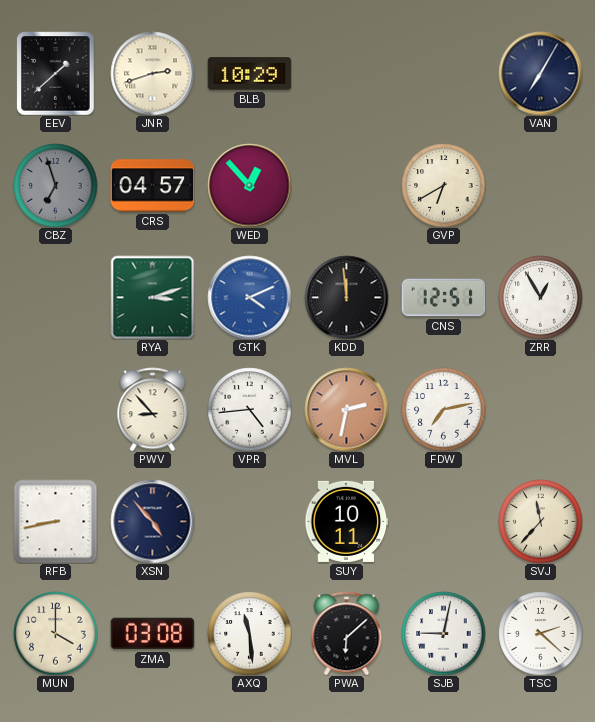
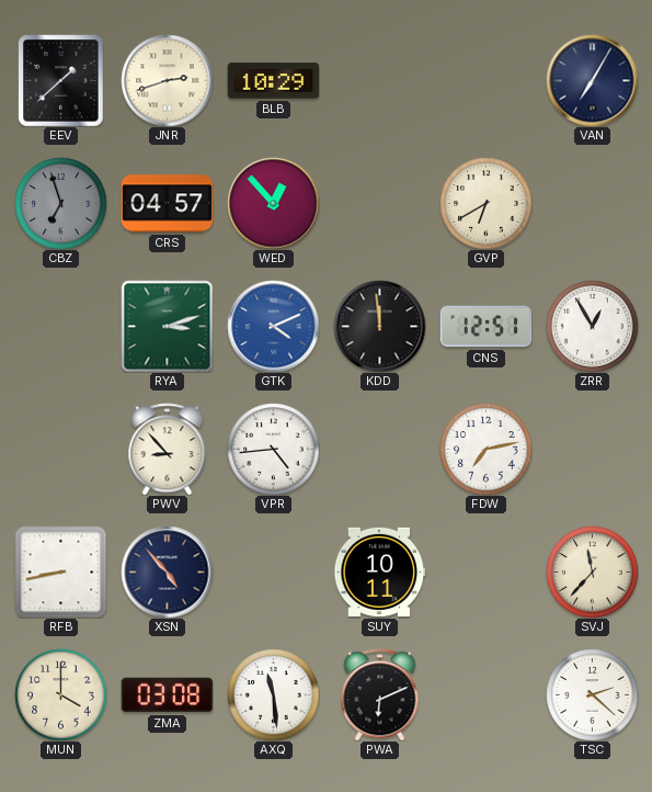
MVL: 2:32 -> none (346, 409)
PWA: 6:08 -> 6:11 (380, 694)
SJB: 9:02 -> none (443, 633)
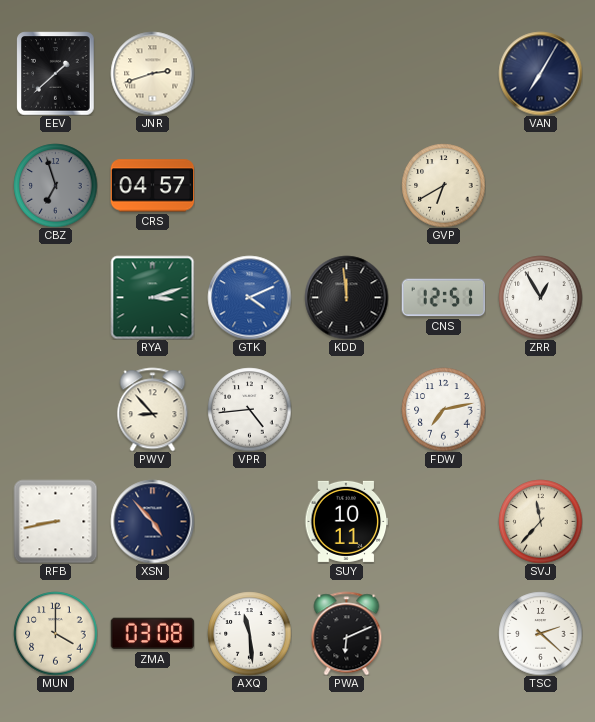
BLB: 10:29 -> none (273, 81)
WED: 12:53 -> none (273, 203)
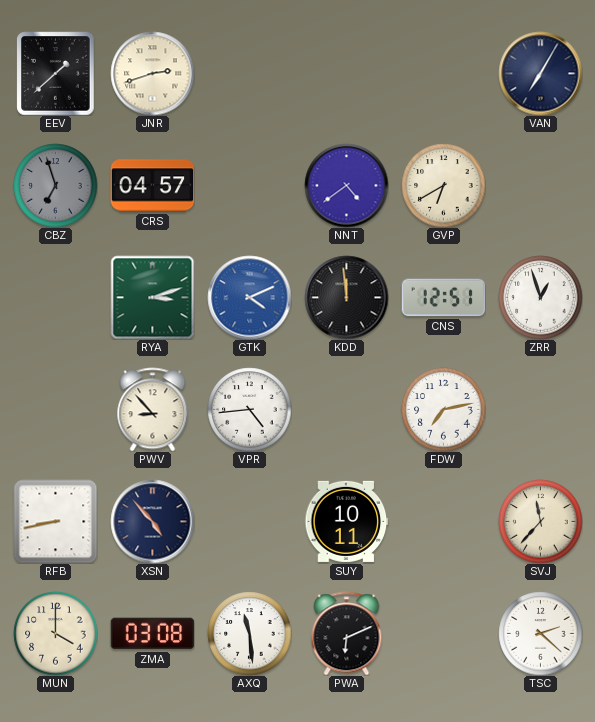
NNT: none -> 4:39 (346, 185)
ZRR: 12:55 -> 12:57 (540, 297)
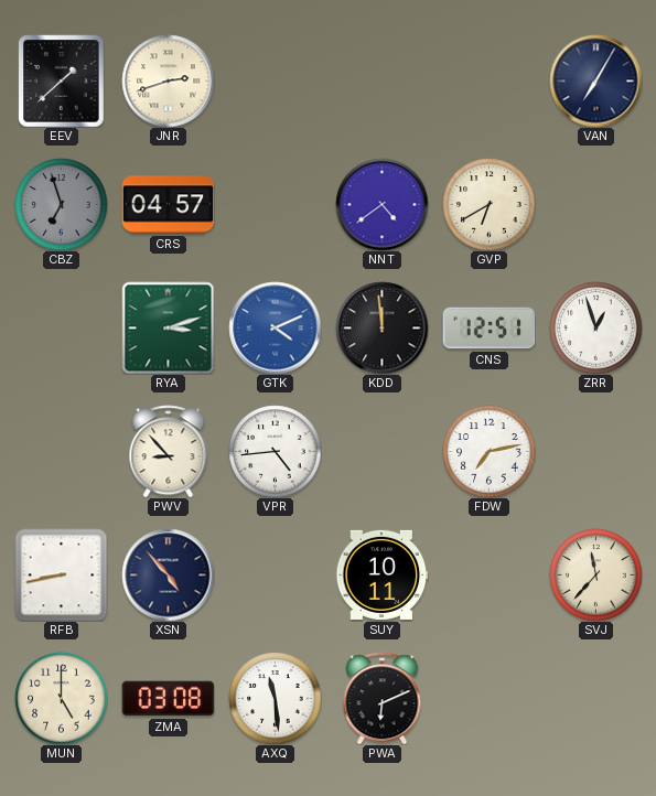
MUN: 4:00 -> 5:00 (61, 698)
TSC: 2:22 -> none (540, 633)
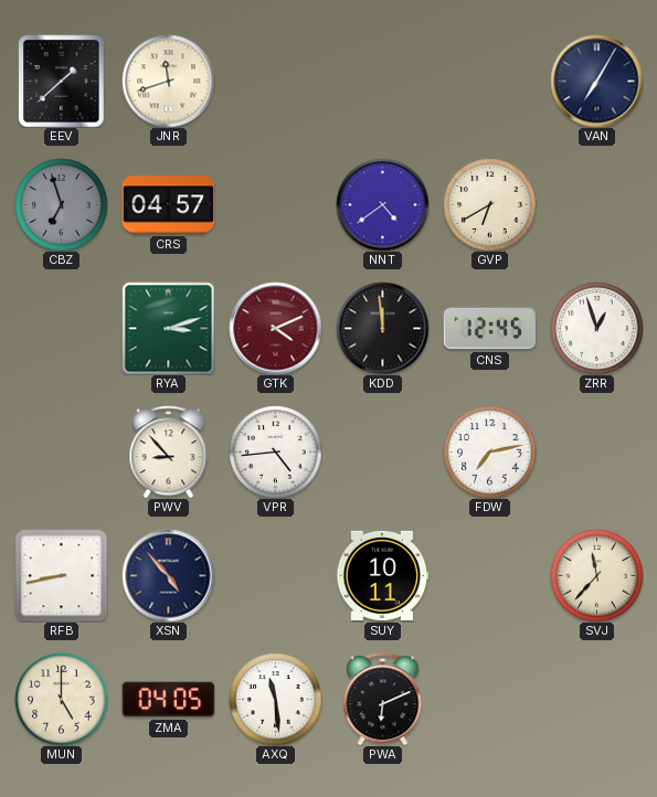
JNR: 2:42 -> 11:42 (168, 81)
GTK dial: blue -> burgundy (275, 328)
CNS: 12:51 -> 12:45 (489, 329)
ZMA: 03:08 -> 04:05 (168, 700)
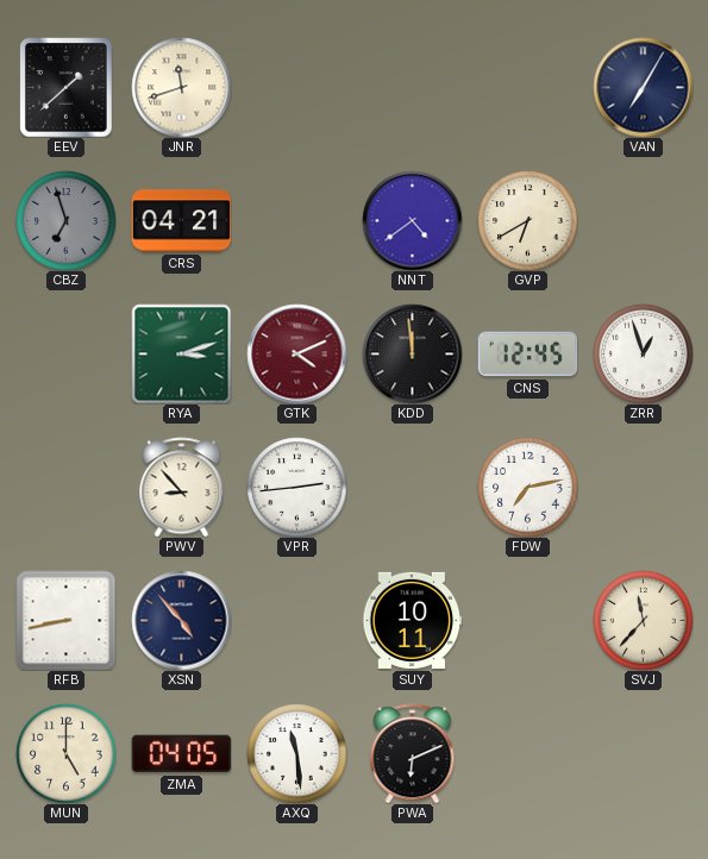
CRS: 04:57 -> 04:21 (181, 221)
VPR: 4:44 -> 2:44 (296, 487)
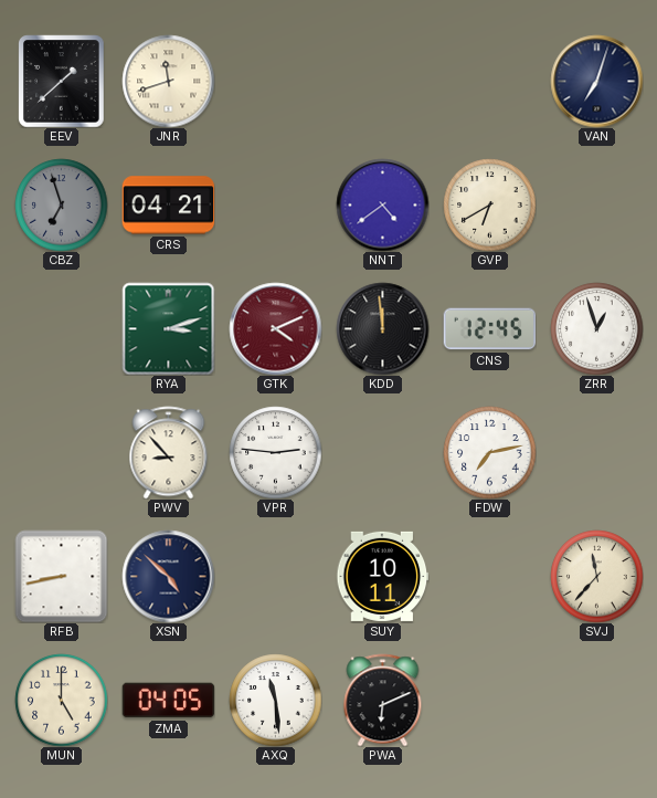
VAN: 7:05 -> 7:03 (596, 81)
VPR: 2:44 -> 2:46 (275, 452)
XSN: 4:53 -> 4:52 (168, 576)
